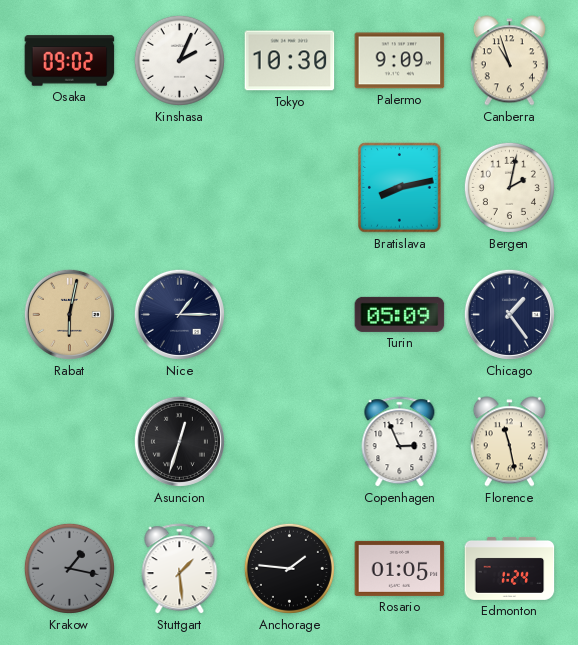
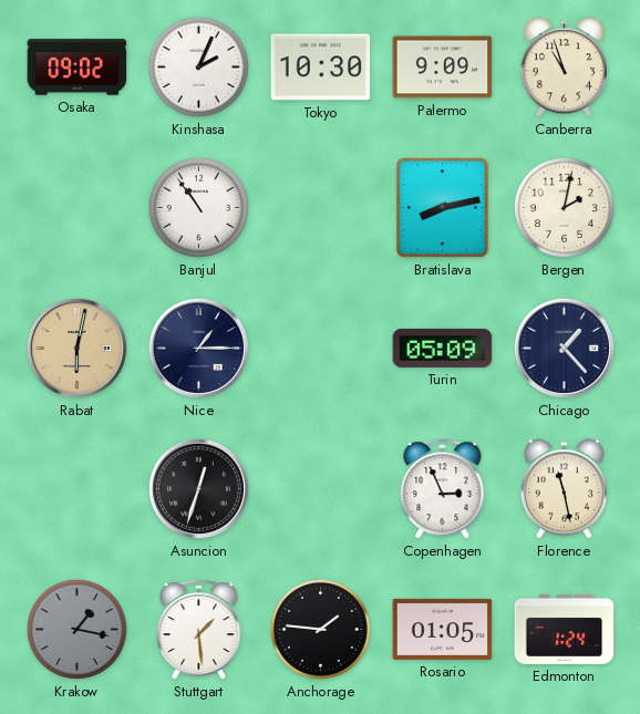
Banjul: none -> 10:54 (198, 207)
Chicago: 1:24 -> 1:23 (564, 348)
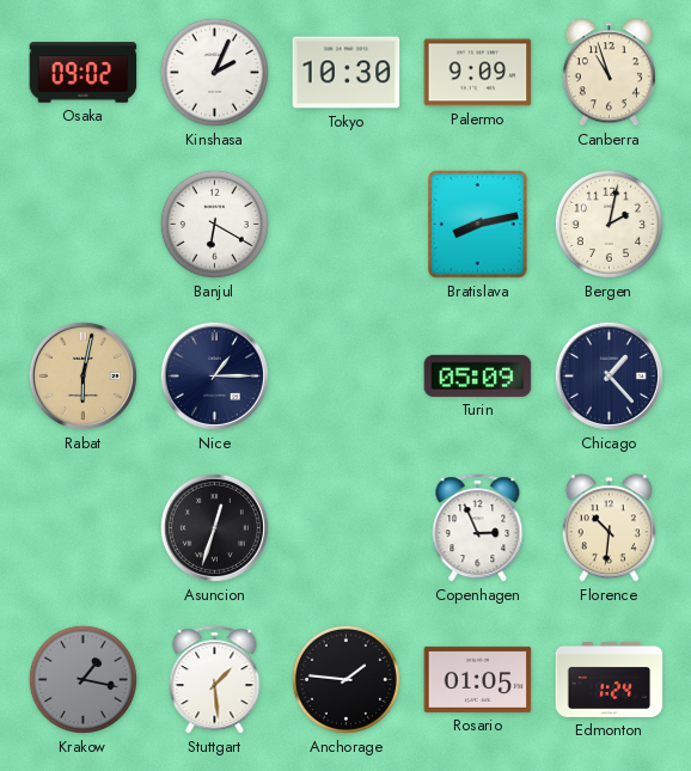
Banjul: 10:54 -> 6:20 (214, 224)
Florence: 11:28 -> 10:31 (609, 528)
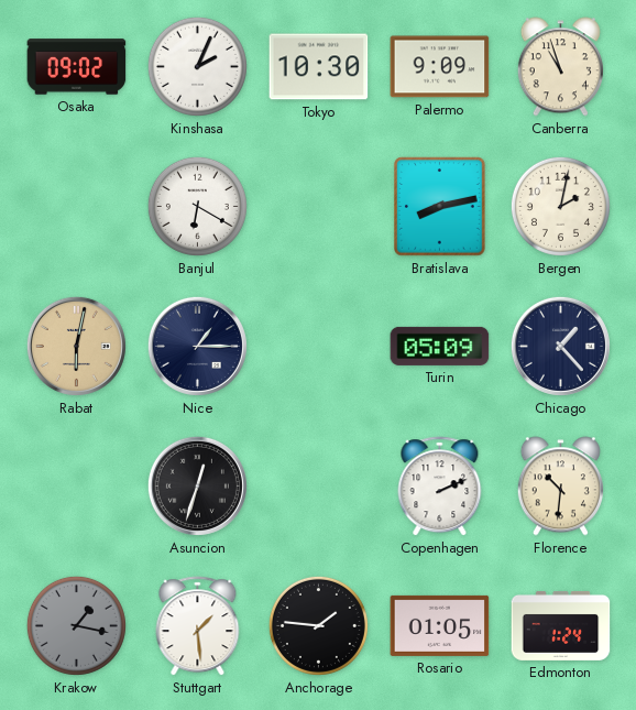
Copenhagen: 2:56 -> 2:11 (440, 487)
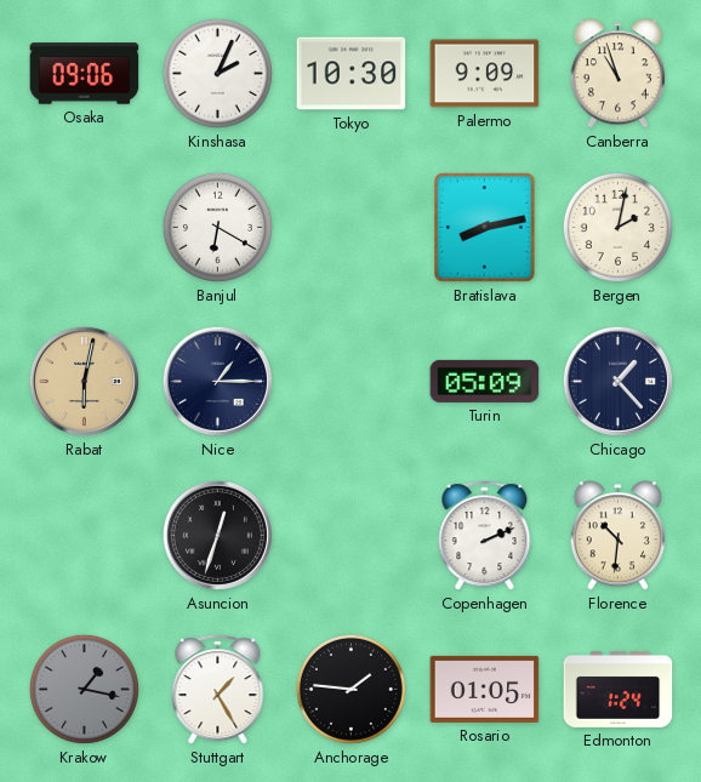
Osaka: 09:02 -> 09:06 (85, 74)
Stuttgart: 1:29 -> 1:25 (218, 690)
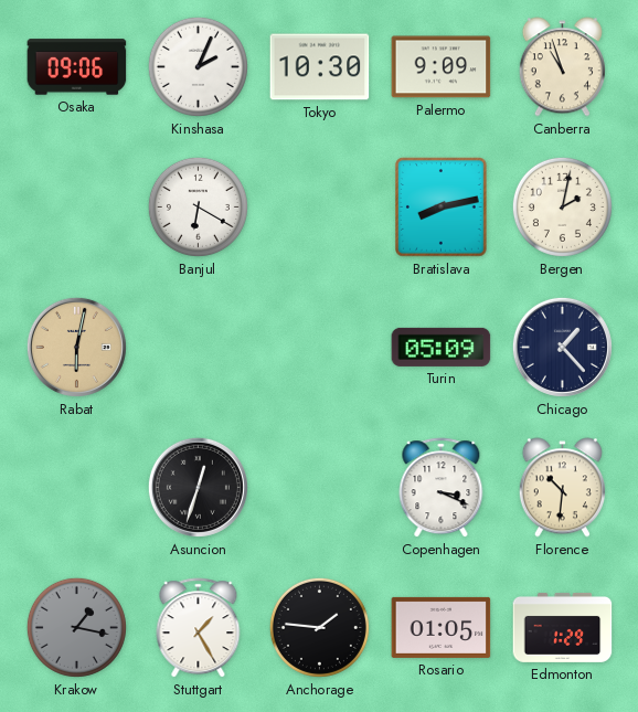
Nice: 1:15 -> none (217, 381)
Copenhagen: 2:11 -> 3:19 (442, 488)
Edmonton: 1:24 -> 1:29 (563, 627)
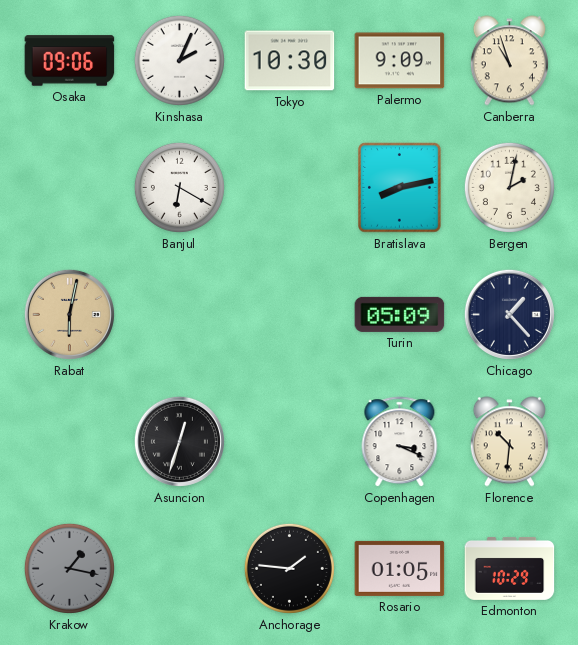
Stuttgart: 1:25 -> none (199, 628)
Edmonton: 1:29 -> 10:29 (510, 568)
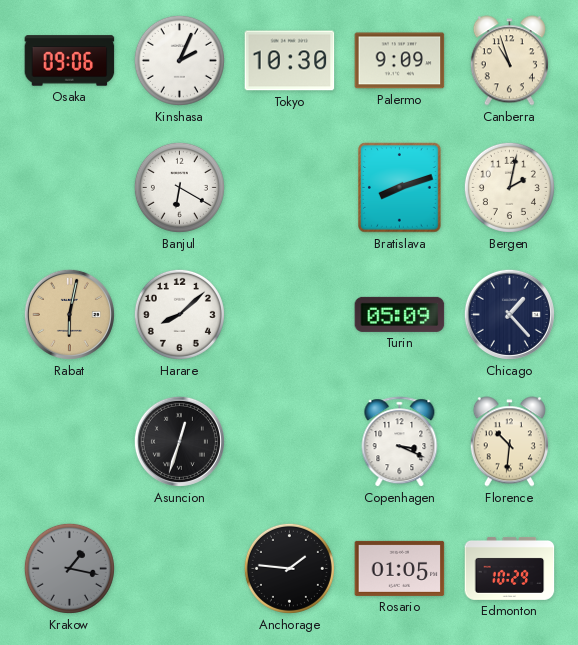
Bratislava: 8:13 -> 8:12 (400, 188)
Harare: none -> 8:08 (179, 314)
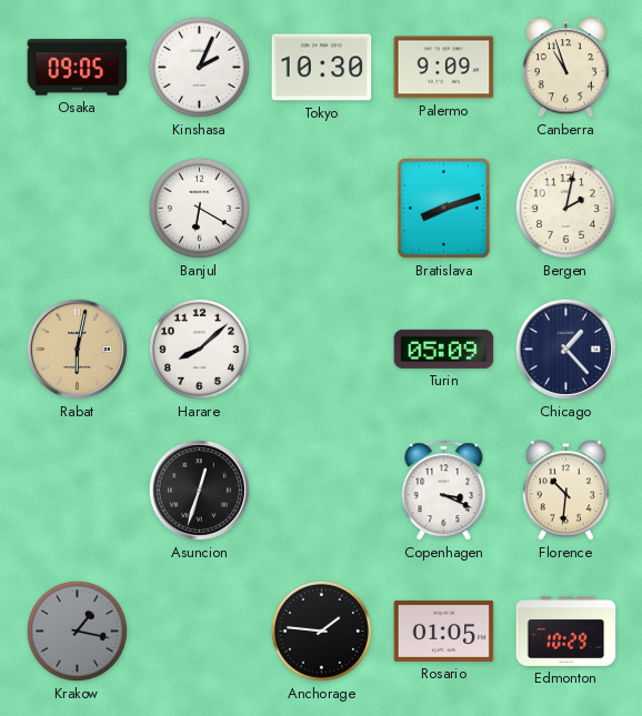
Osaka: 09:06 -> 09:05 (78, 68)
